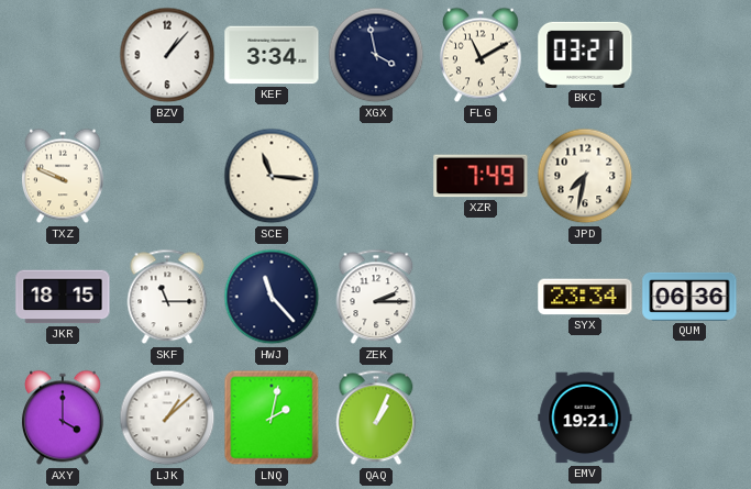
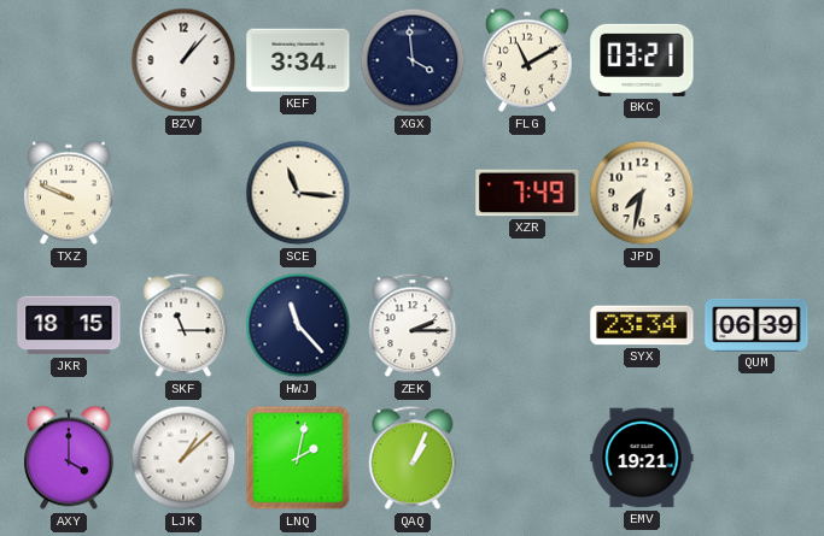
XGX: 3:58 -> 3:59 (413, 60)
QUM: 06:36 -> 06:39 (756, 325)
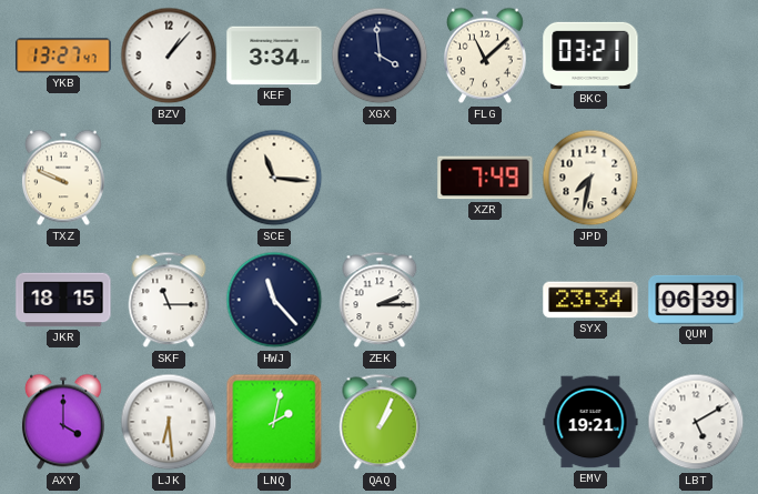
YKB: none -> 13:27 (63, 56)
FLG: 11:10 -> 11:08 (485, 56)
LJK: 1:08 -> 6:29 (169, 422)
LBT: none -> 5:10 (696, 422)
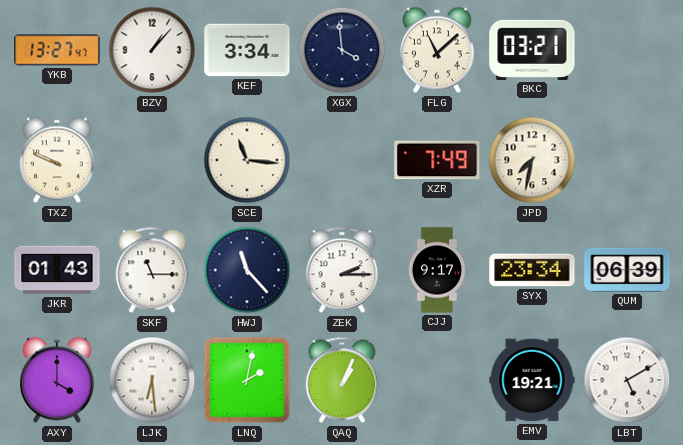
JKR: 18:15 -> 01:43 (57, 270)
CJJ: none -> 9:17 (437, 270)
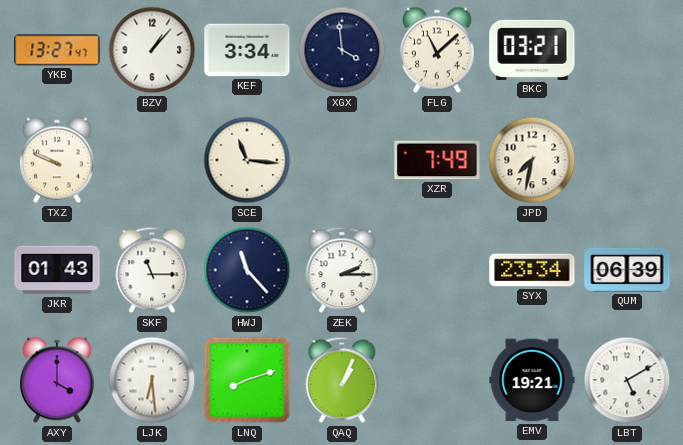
CJJ: 9:17 -> none (437, 270)
LNQ: 2:02 -> 8:12 (247, 380)
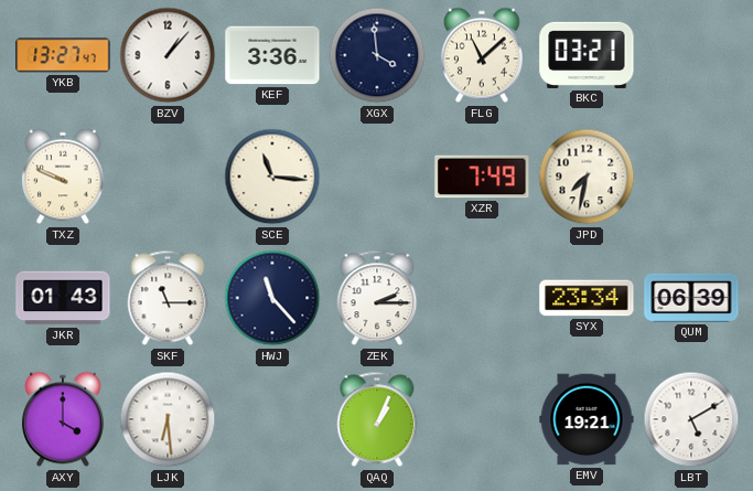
KEF: 3:34 -> 3:36 (272, 55)
LNQ: 8:12 -> none (247, 380)
